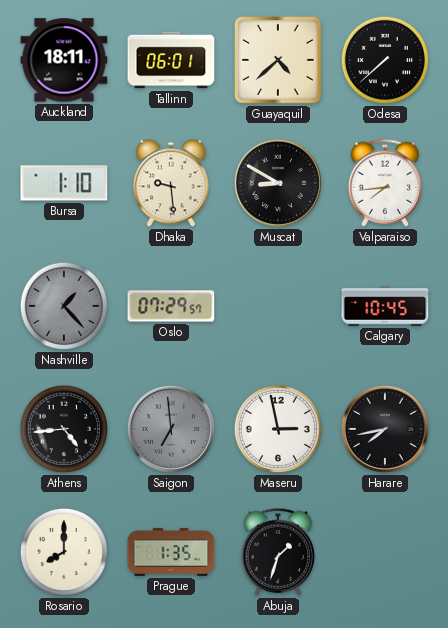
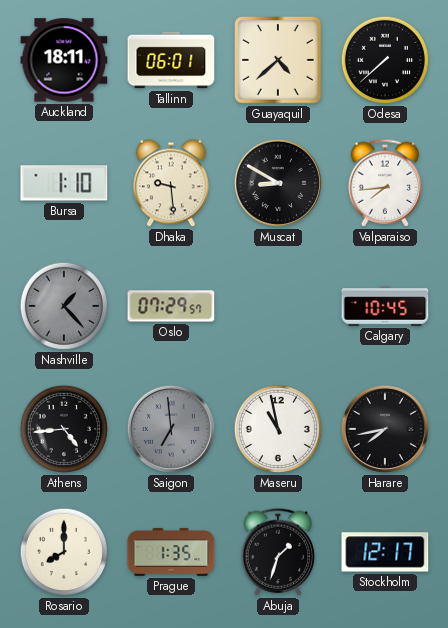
Maseru: 2:58 -> 10:58 (278, 429)
Stockholm: none -> 12:17 (385, 552)
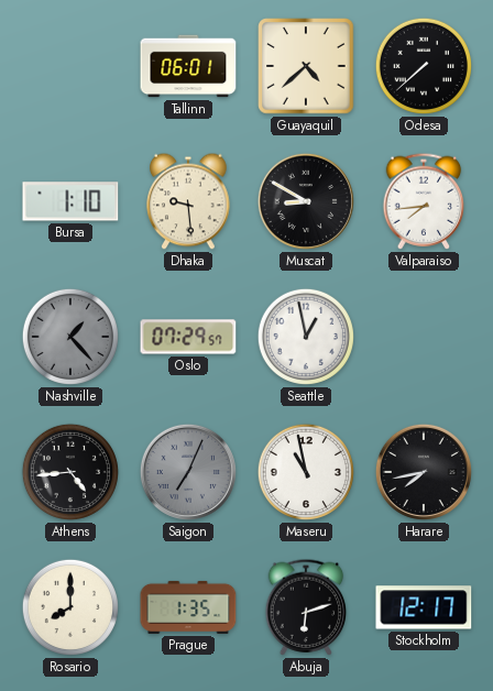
Auckland: 18:11 -> none (64, 60)
Seattle: none -> 12:58 (306, 337)
Calgary: 10:45 -> none (385, 306)
Saigon: 6:59 -> 7:04 (188, 472)
Abuja: 1:33 -> 6:12 (306, 607)
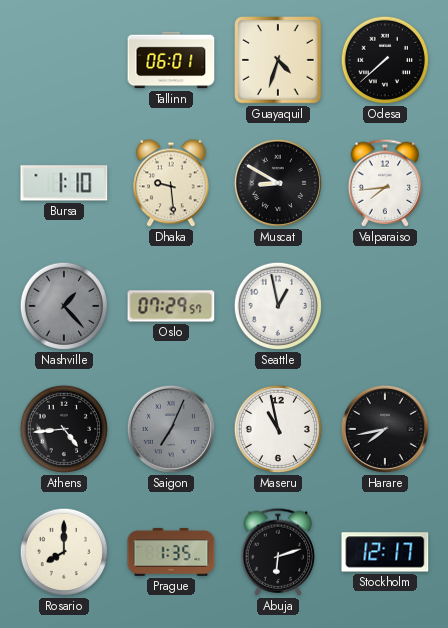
Guayaquil: 4:38 -> 4:33 (278, 60)
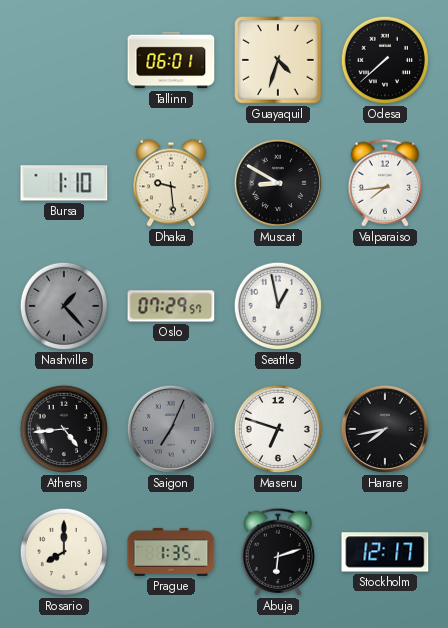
Maseru: 10:58 -> 6:48 (278, 429)
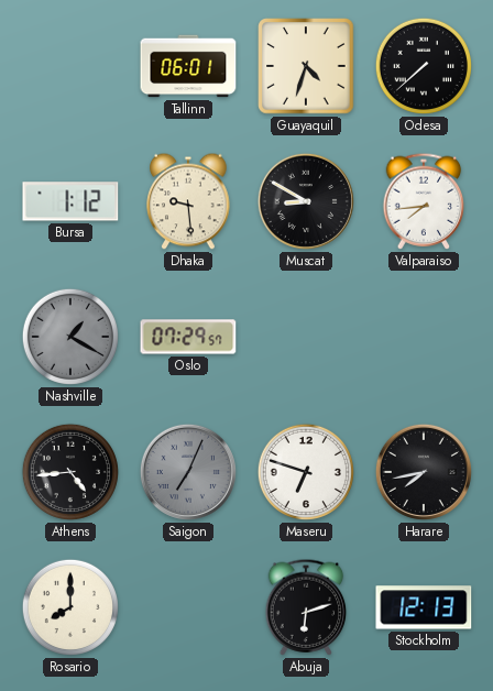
Bursa: 1:10 -> 1:12 (70, 201)
Nashville: 1:23 -> 1:20 (70, 337)
Seattle: 12:58 -> none (278, 306)
Prague: 1:35 -> none (171, 552)
Stockholm: 12:17 -> 12:13 (424, 607)
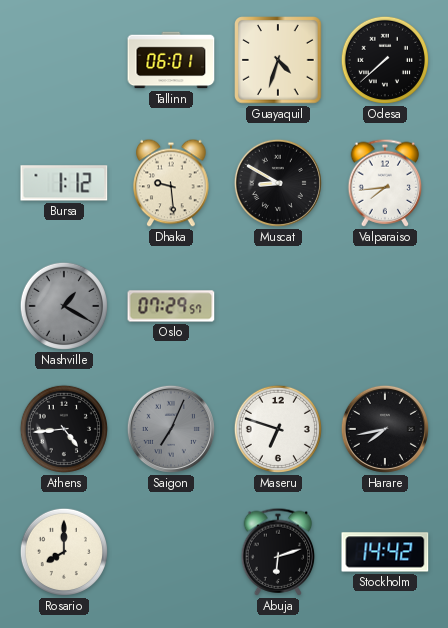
Stockholm: 12:13 -> 14:42 (385, 552)
